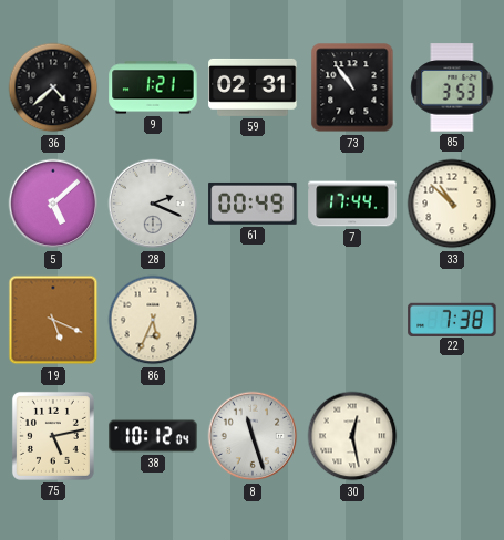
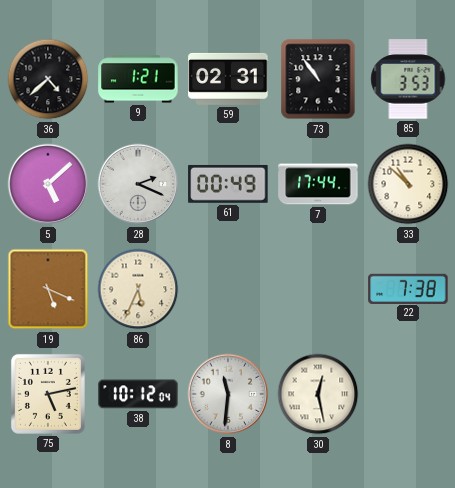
8: 11:27 -> 11:31 (228, 394)
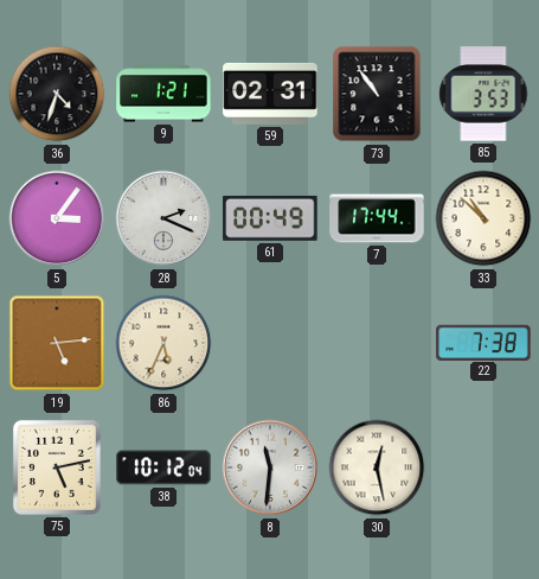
36: 4:38 -> 4:33 (57, 94)
5: 5:08 -> 3:06 (57, 218)
19: 5:19 -> 5:14 (57, 343)
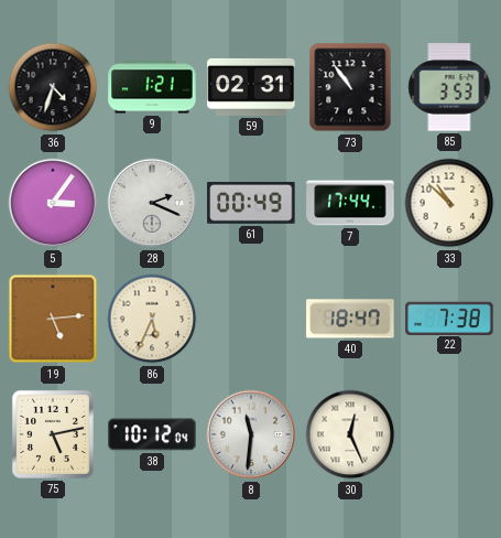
40: none -> 18:47 (350, 319)
30: 12:28 -> 12:26 (350, 434)
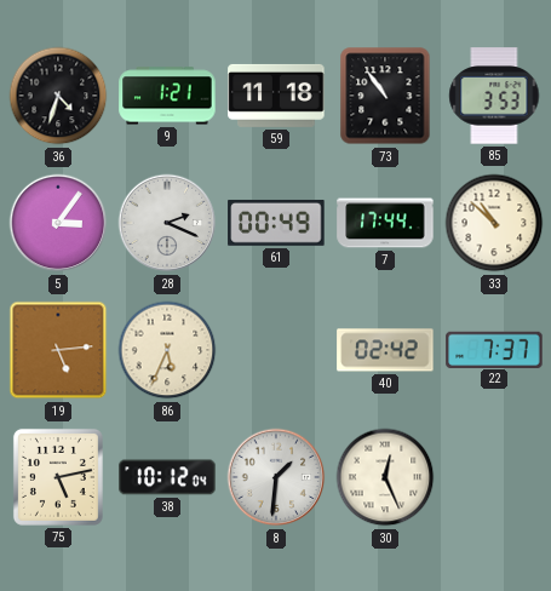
59: 02:31 -> 11:18 (276, 96)
40: 18:47 -> 02:42 (385, 350)
22: 7:38 -> 7:37 (494, 349)
8: 11:31 -> 1:31 (276, 477)
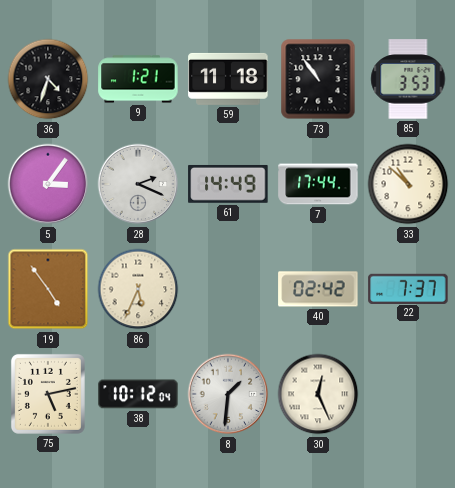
61: 00:49 -> 14:49 (228, 184)
19: 5:14 -> 4:54 (48, 289)
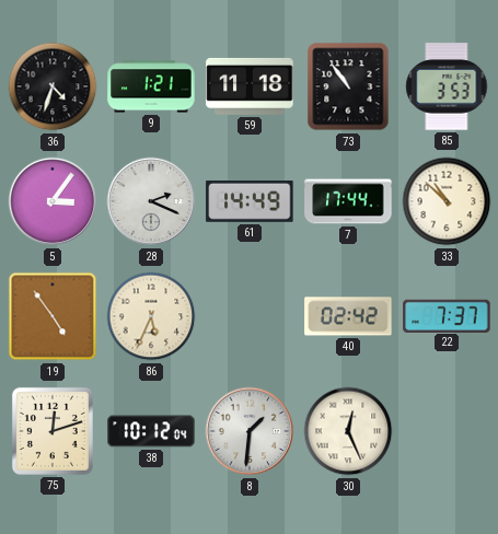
75: 5:13 -> 12:12 (53, 431)
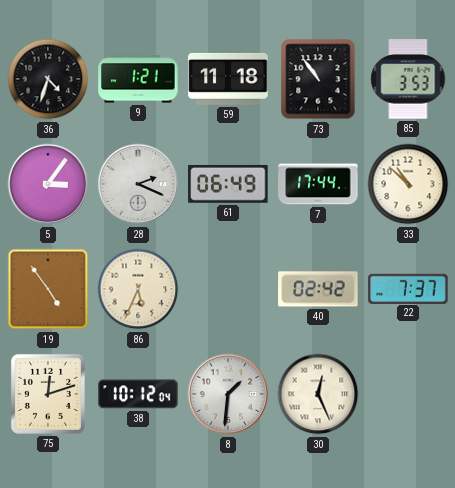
61: 14:49 -> 06:49 (228, 184)
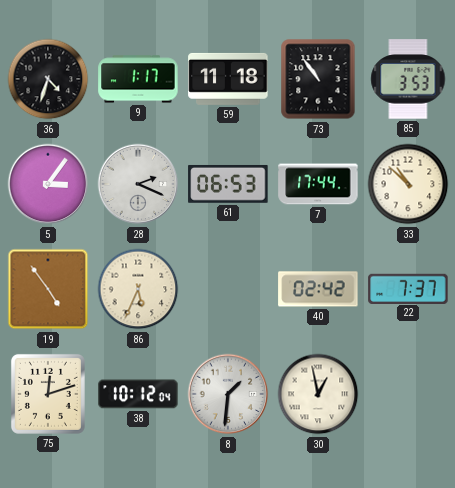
9: 1:21 -> 1:17 (138, 79)
61: 06:49 -> 06:53 (228, 184)
30: 12:26 -> 12:58 (318, 394)
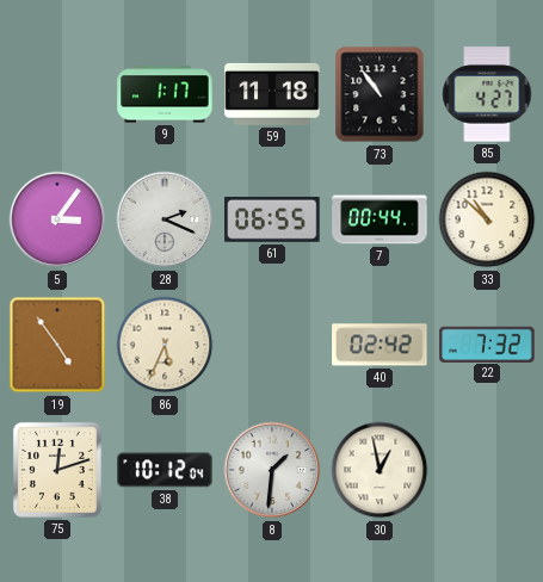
36: 4:33 -> none (48, 79)
85: 3:53 -> 4:27 (487, 94)
61: 06:53 -> 06:55 (272, 219)
7: 17:44 -> 00:44 (380, 219)
22: 7:37 -> 7:32 (487, 343)
